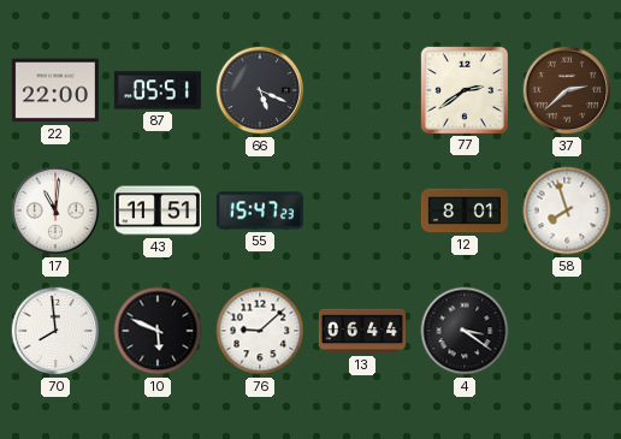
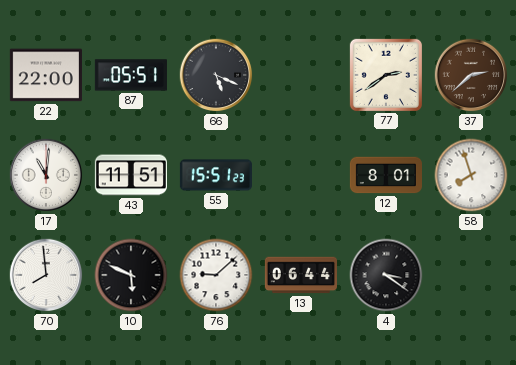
55: 15:47 -> 15:51 (216, 175)
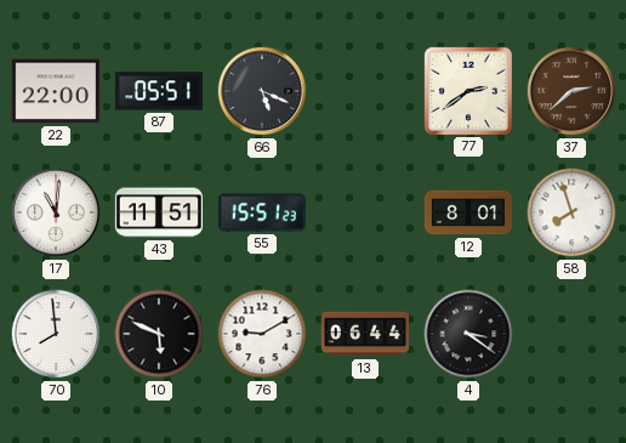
76: 9:08 -> 9:10 (262, 334)
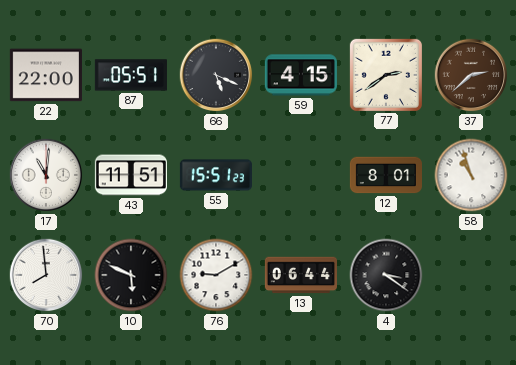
59: none -> 4:15 (301, 75)
58: 7:57 -> 10:57 (471, 175)
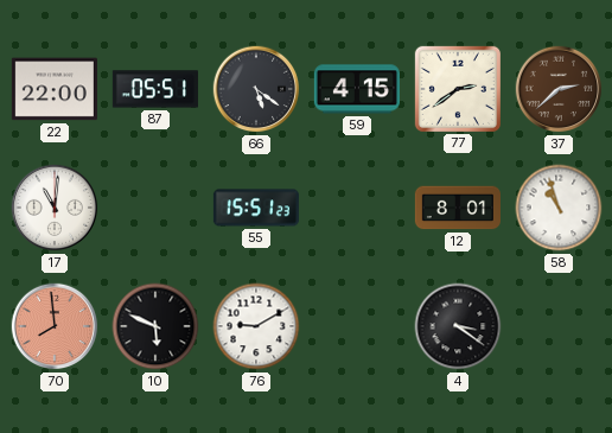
66: 5:19 -> 5:21 (256, 89)
43: 11:51 -> none (131, 175)
70 dial: white -> salmon (55, 326)
13: 06:44 -> none (300, 275)
